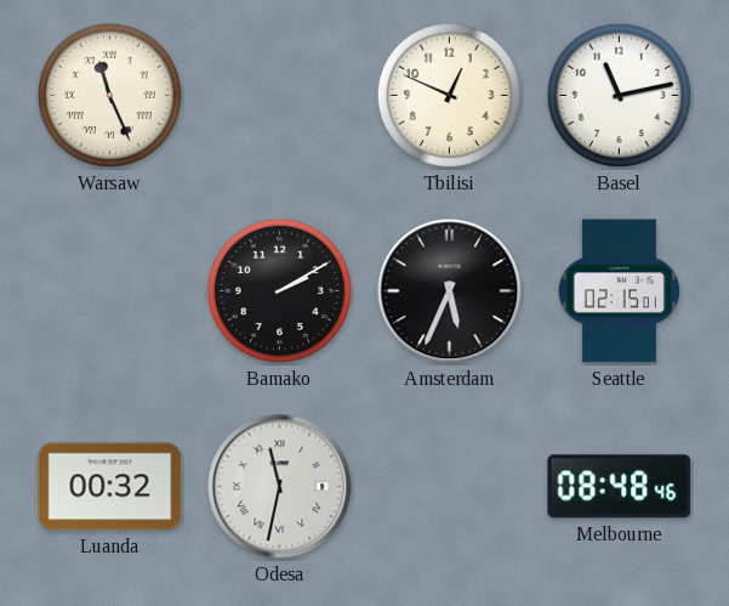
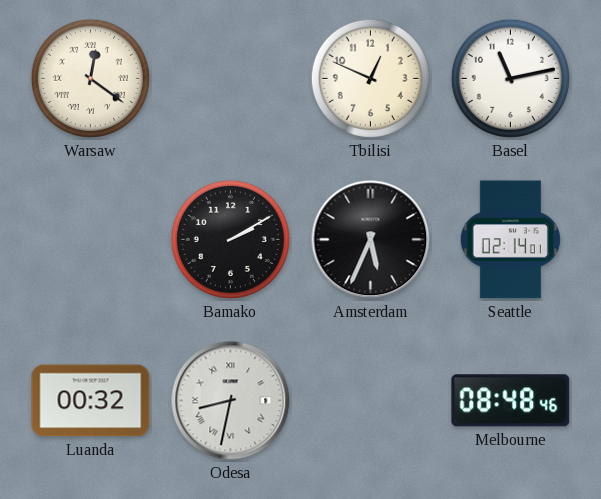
Warsaw: 11:26 -> 12:21 (90, 78)
Seattle: 02:15 -> 02:14 (510, 240)
Odesa: 11:32 -> 8:32 (231, 401)
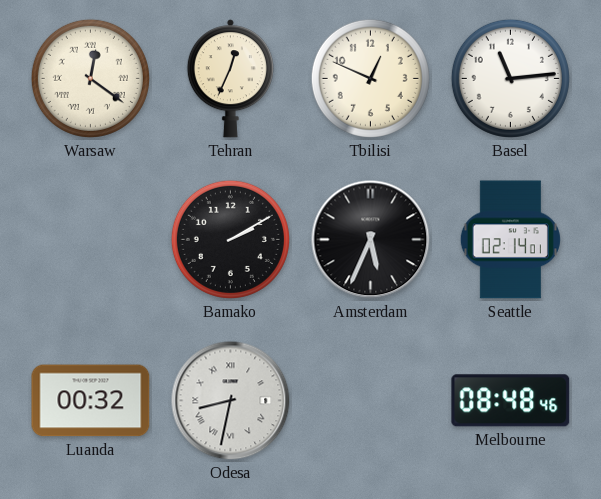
Tehran: none -> 12:34 (230, 79)
Basel: 11:13 -> 11:14 (510, 78)
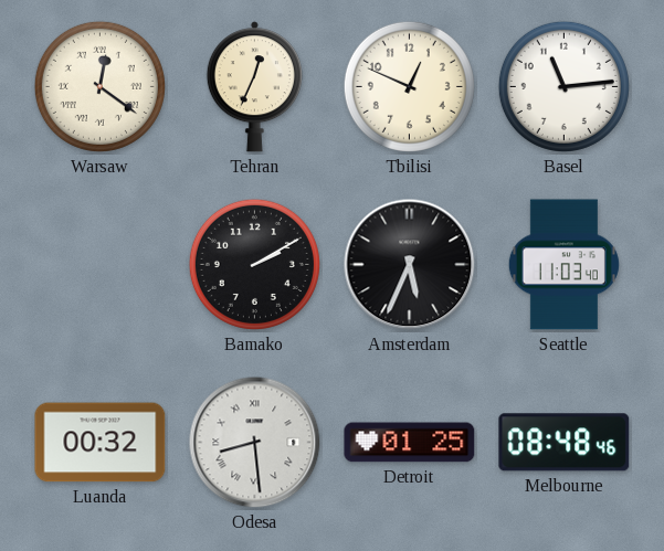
Seattle: 02:14 -> 11:03 (563, 265)
Odesa: 8:32 -> 8:29 (255, 443)
Detroit: none -> 01:25 (410, 443)
